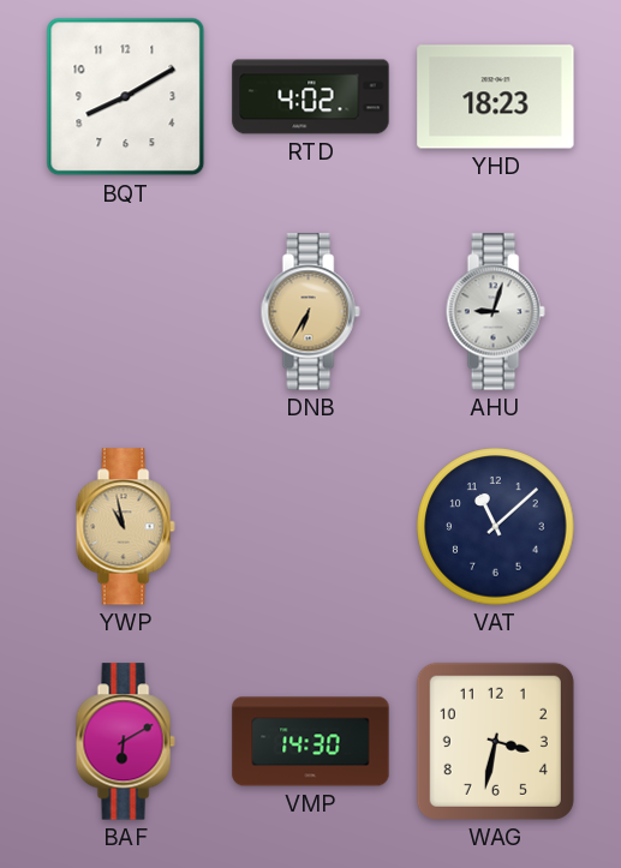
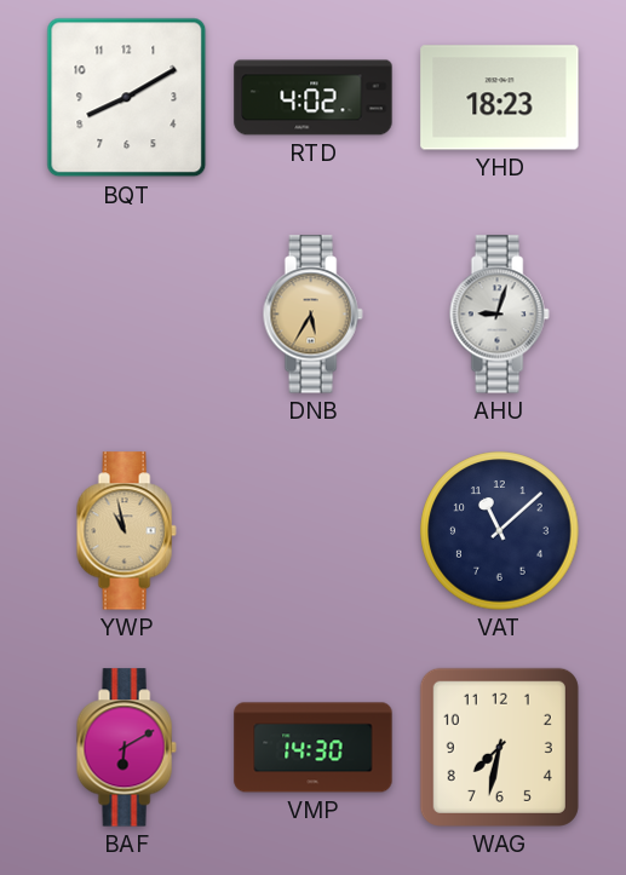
DNB: 6:35 -> 5:35 (312, 315)
WAG: 3:32 -> 7:32 (499, 747)
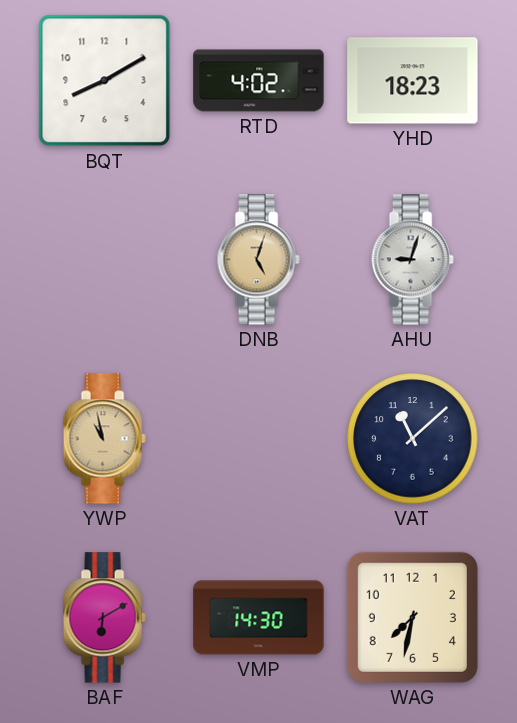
DNB: 5:35 -> 5:03 (258, 260)
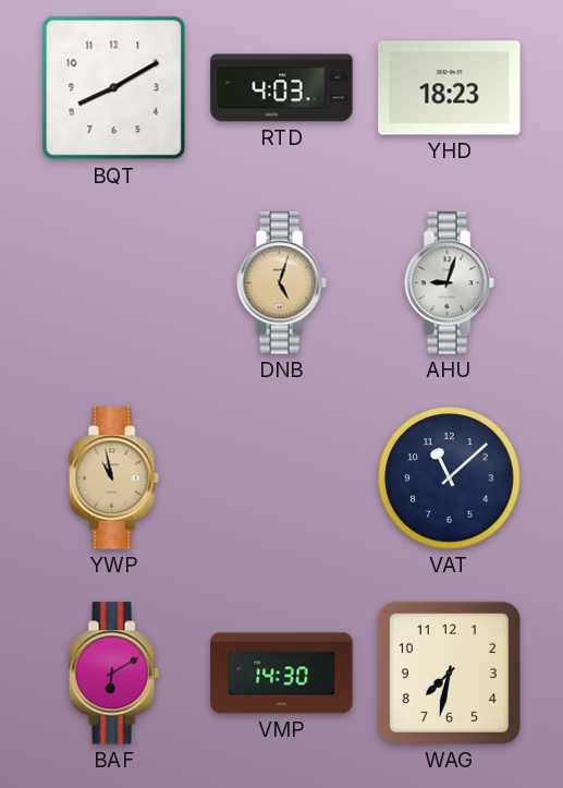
RTD: 4:02 -> 4:03 (282, 88)
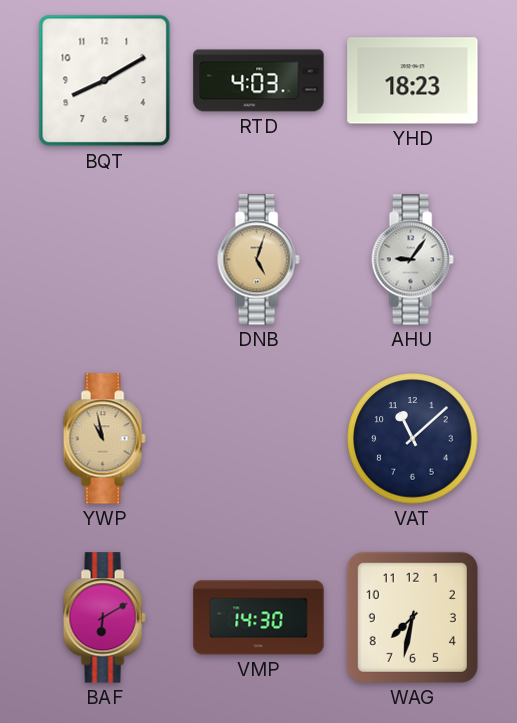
AHU: 9:03 -> 9:06 (412, 260)
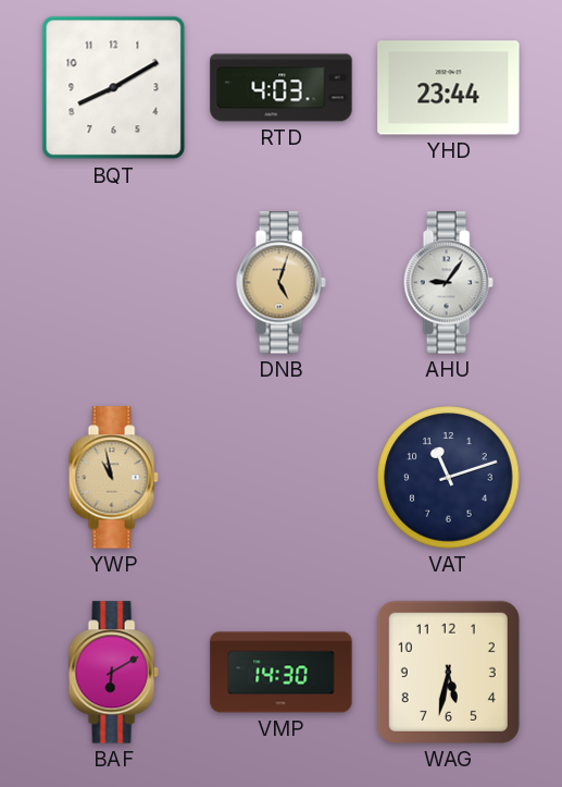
YHD: 18:23 -> 23:44 (449, 88)
VAT: 11:08 -> 11:12 (449, 478)
WAG: 7:32 -> 5:32 (448, 672)
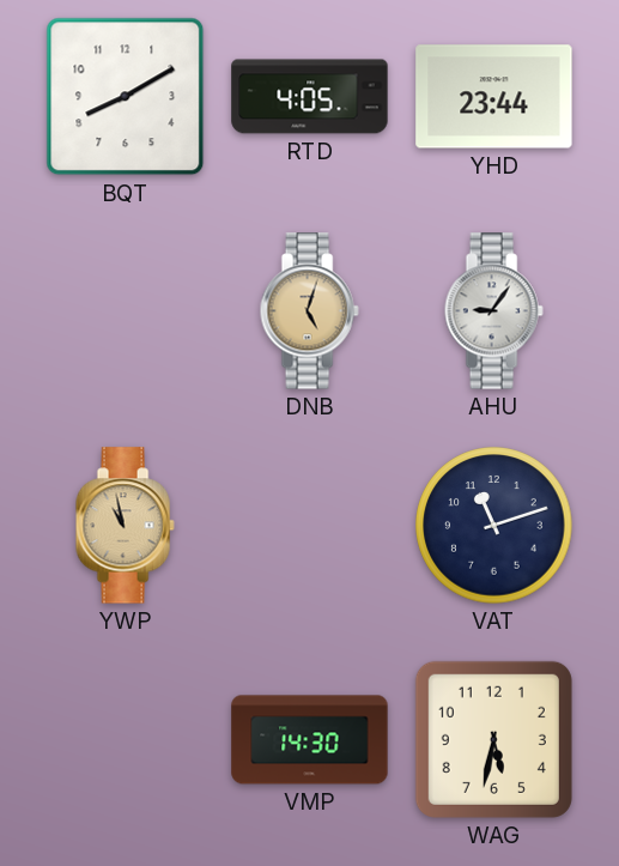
RTD: 4:03 -> 4:05 (310, 97)
BAF: 6:10 -> none (113, 673)
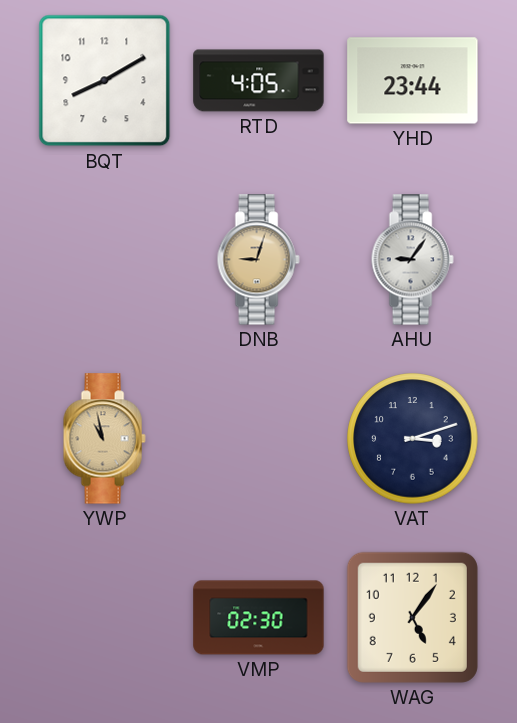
DNB: 5:03 -> 9:03 (258, 260)
VAT: 11:12 -> 3:12 (413, 439)
VMP: 14:30 -> 02:30 (259, 618)
WAG: 5:32 -> 5:06 (412, 617)
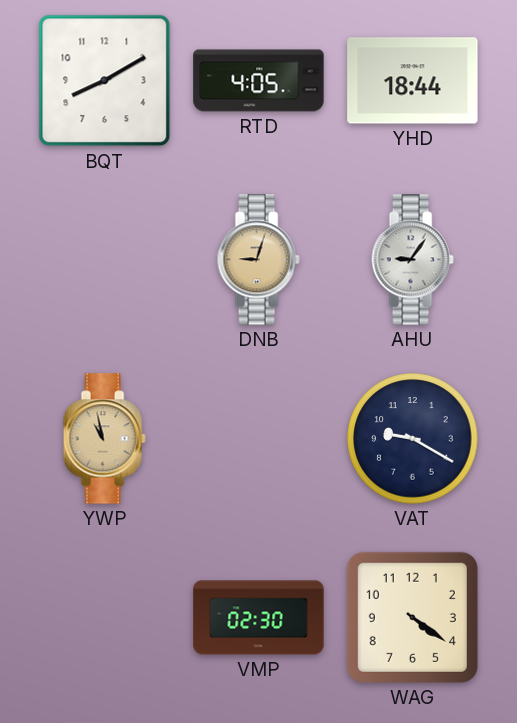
YHD: 23:44 -> 18:44 (413, 81)
VAT: 3:12 -> 9:20 (413, 439)
WAG: 5:06 -> 4:21 (412, 617)
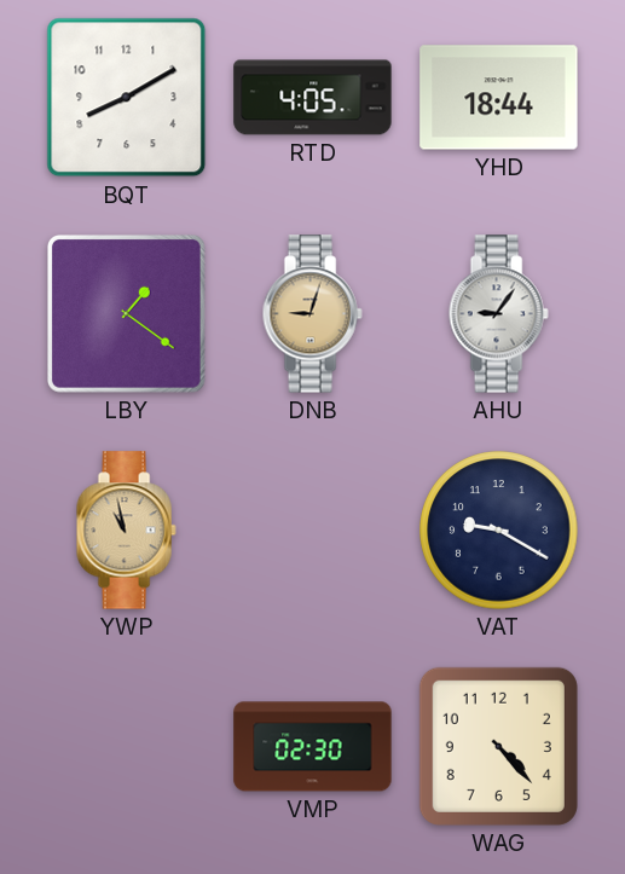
LBY: none -> 1:21 (127, 314)
WAG: 4:21 -> 4:23 (498, 746)
